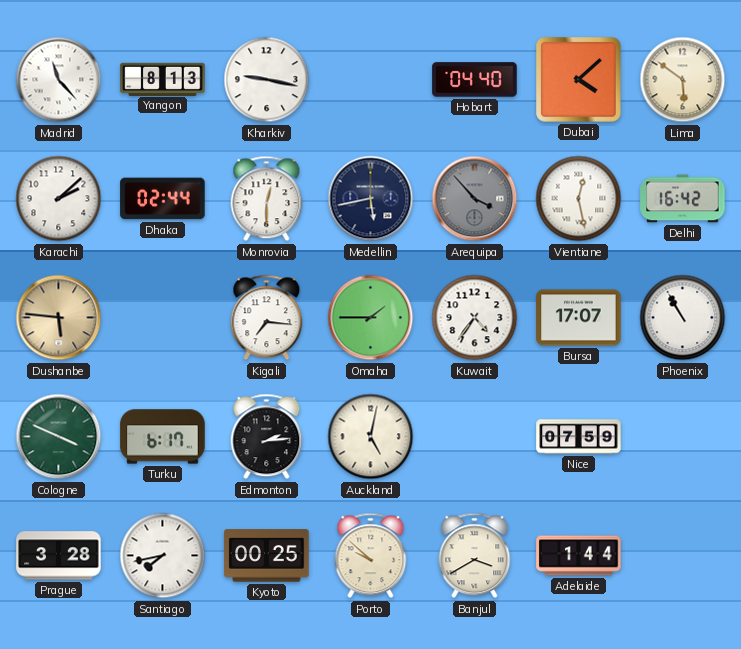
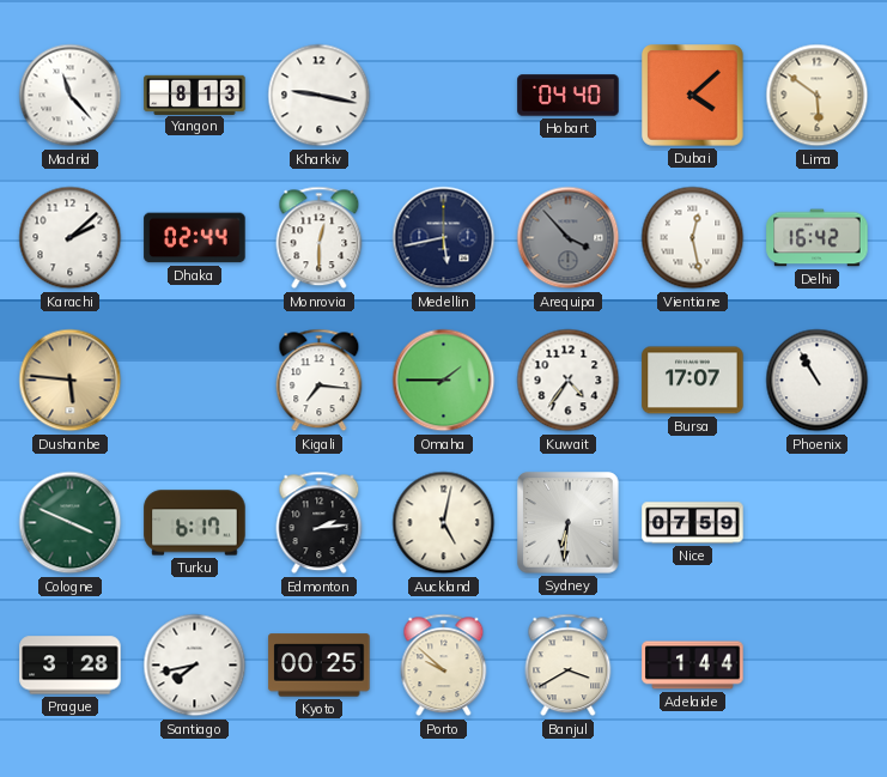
Sydney: none -> 6:31 (569, 523)
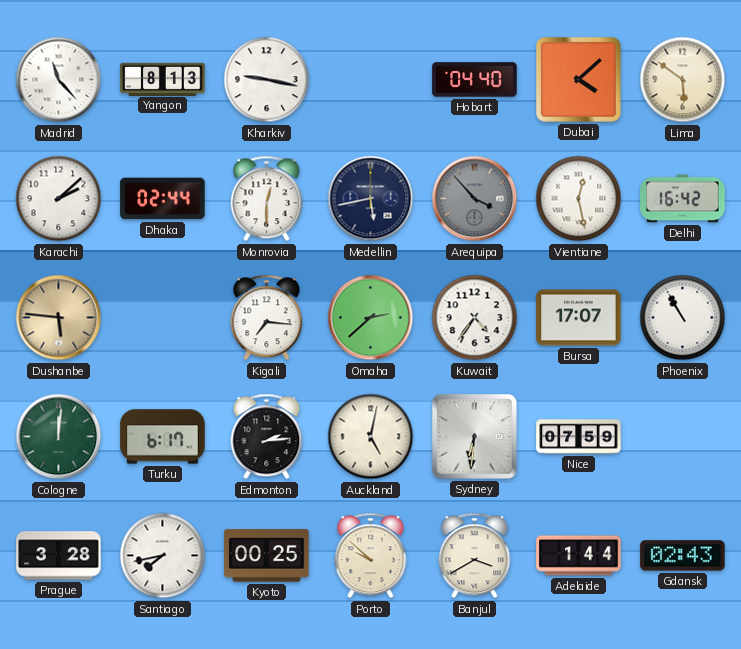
Omaha: 1:45 -> 2:38 (371, 318)
Cologne: 3:49 -> 12:01 (59, 437)
Gdansk: none -> 02:43 (683, 556)
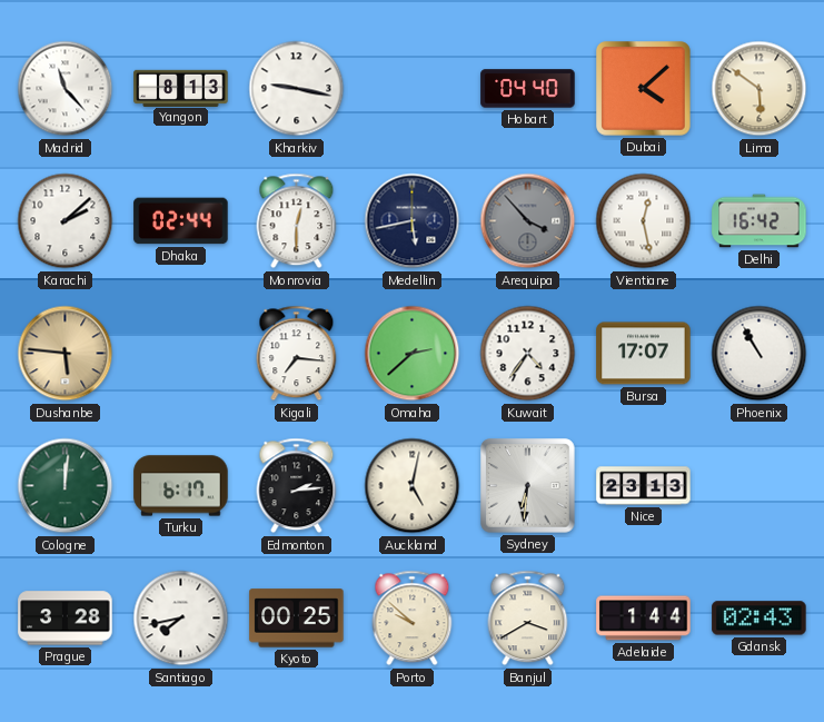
Nice: 07:59 -> 23:13 (644, 486)
